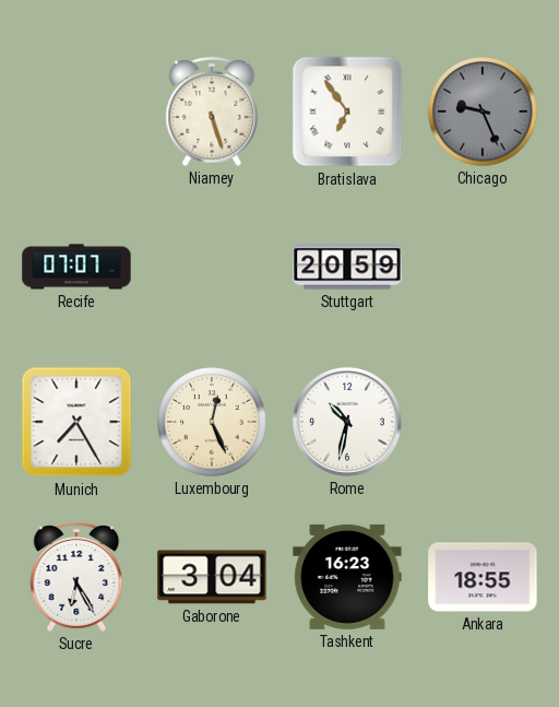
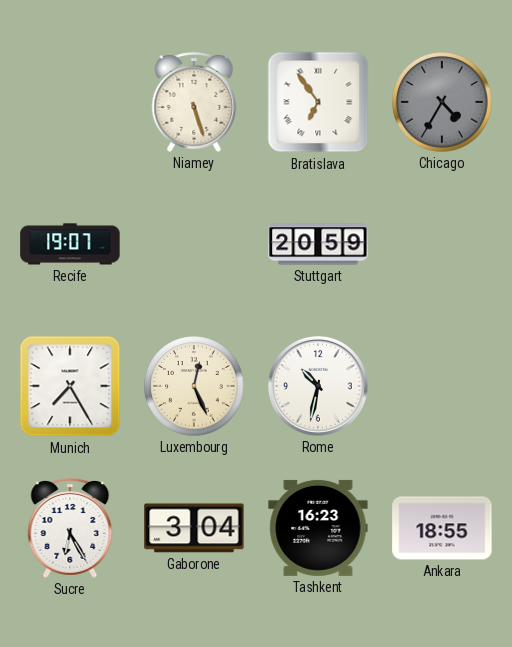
Chicago: 9:26 -> 4:35 (442, 102)
Recife: 07:07 -> 19:07 (70, 244)
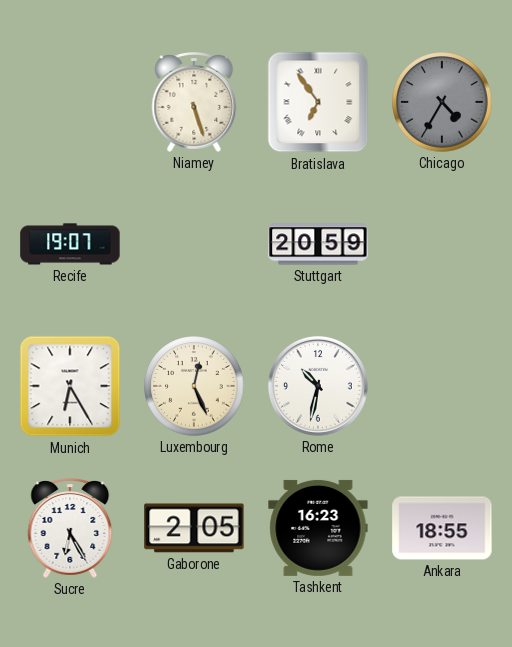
Munich: 7:25 -> 6:25 (70, 386)
Gaborone: 3:04 -> 2:05 (194, 528)
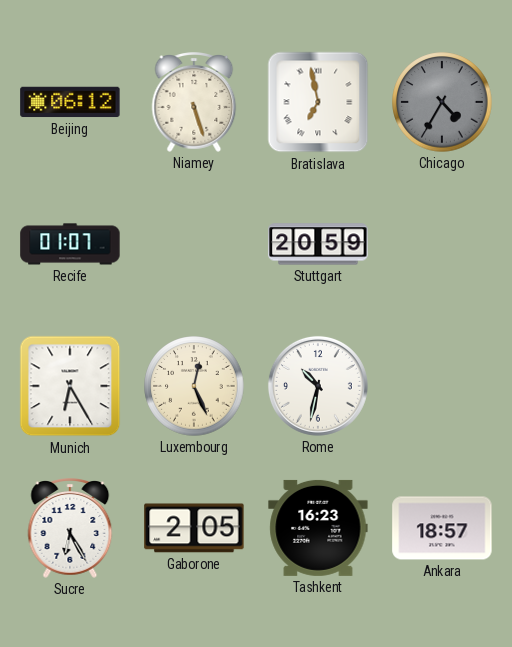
Beijing: none -> 06:12 (70, 102)
Bratislava: 6:54 -> 6:58 (318, 102)
Recife: 19:07 -> 01:07 (70, 244)
Ankara: 18:55 -> 18:57 (442, 528)
